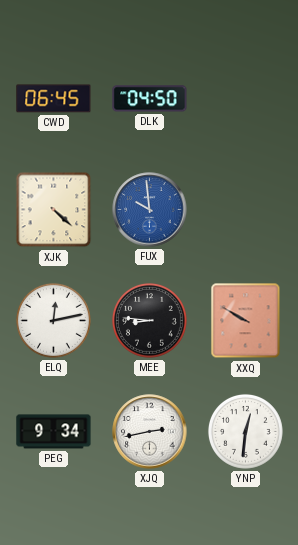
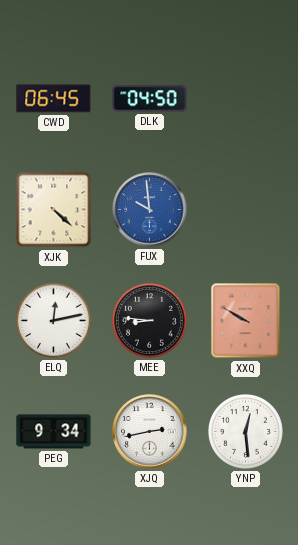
YNP: 12:31 -> 12:29 (245, 431)
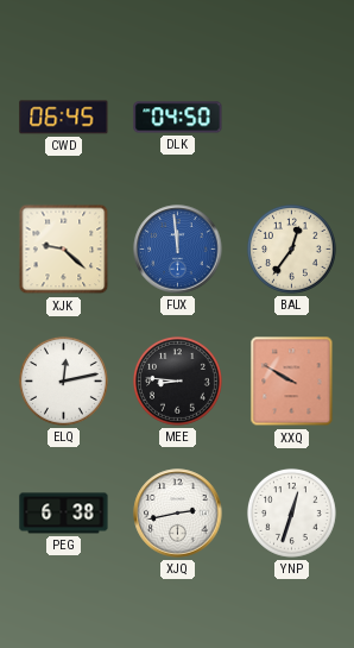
XJK: 4:22 -> 9:22 (64, 250)
FUX: 9:59 -> 11:59 (178, 250)
BAL: none -> 12:36 (291, 248)
PEG: 9:34 -> 6:38 (64, 514)
YNP: 12:29 -> 12:33 (291, 512)
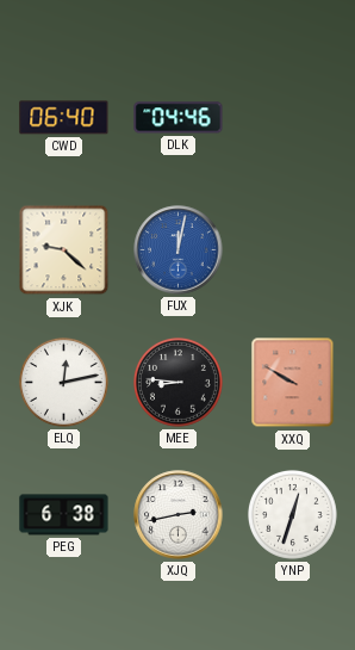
CWD: 06:45 -> 06:40 (64, 118)
DLK: 04:50 -> 04:46 (179, 118)
FUX: 11:59 -> 12:02 (179, 250)
BAL: 12:36 -> none (291, 248)
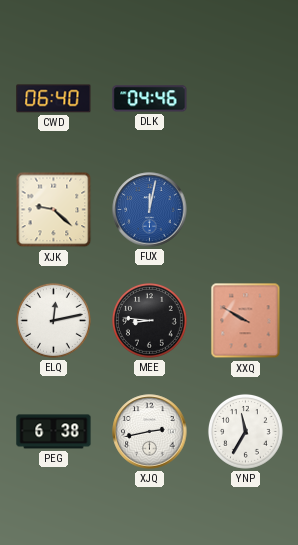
YNP: 12:33 -> 11:35 (245, 431)
